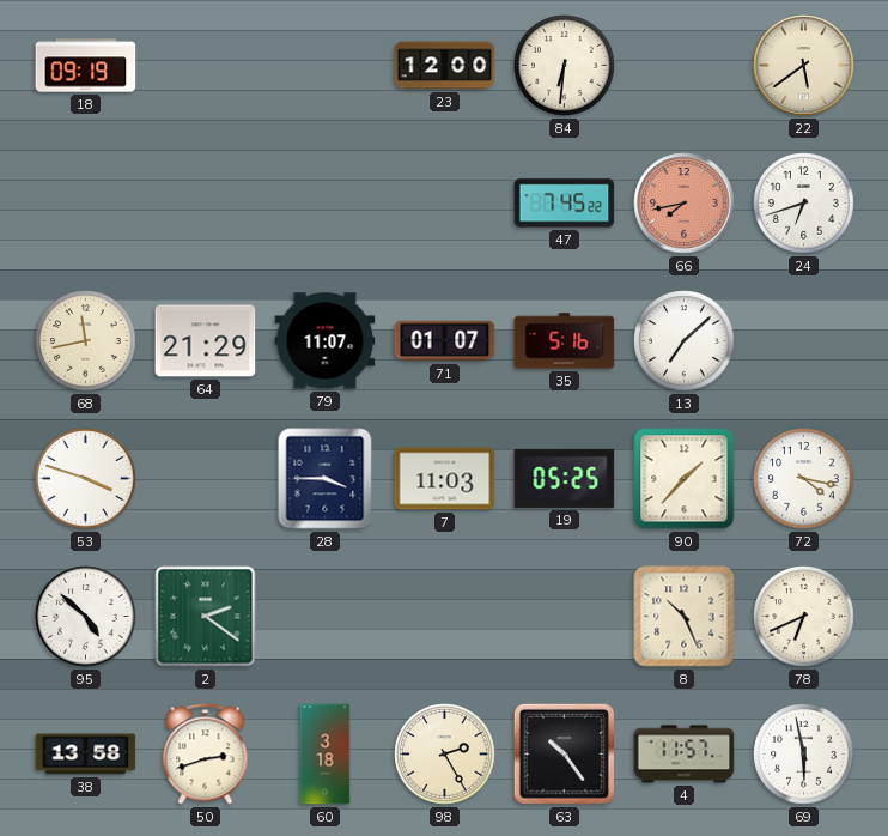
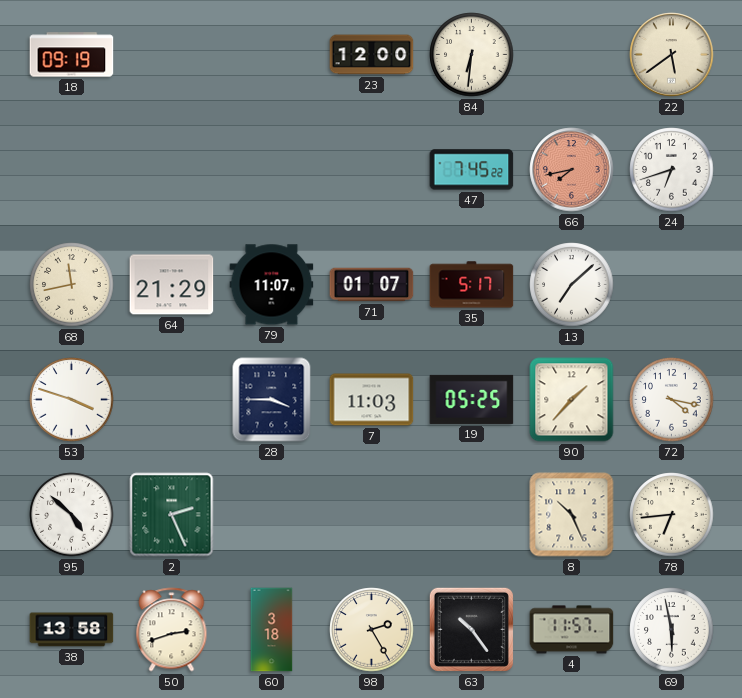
35: 5:16 -> 5:17 (472, 285)
2: 2:21 -> 2:26 (172, 515)
78: 6:41 -> 6:44 (672, 515)
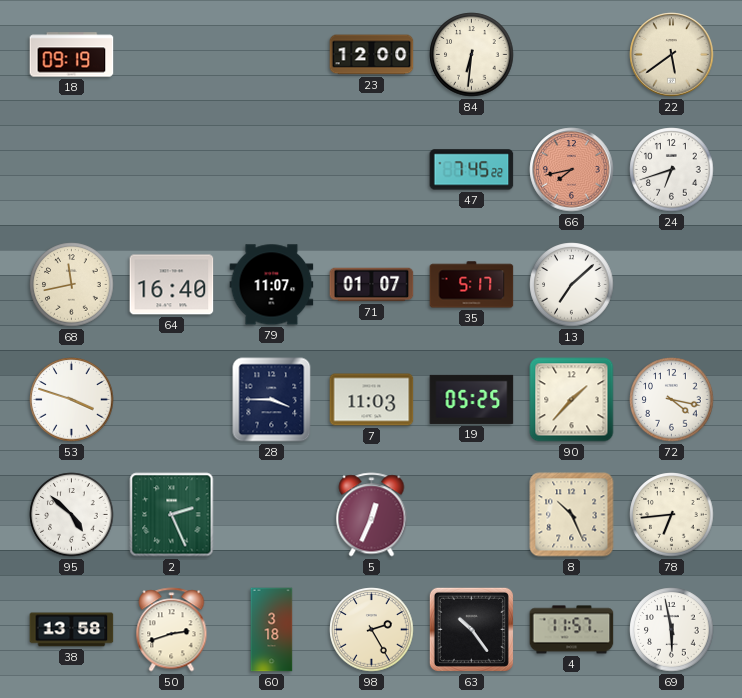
64: 21:29 -> 16:40 (172, 285)
5: none -> 12:34 (372, 515)
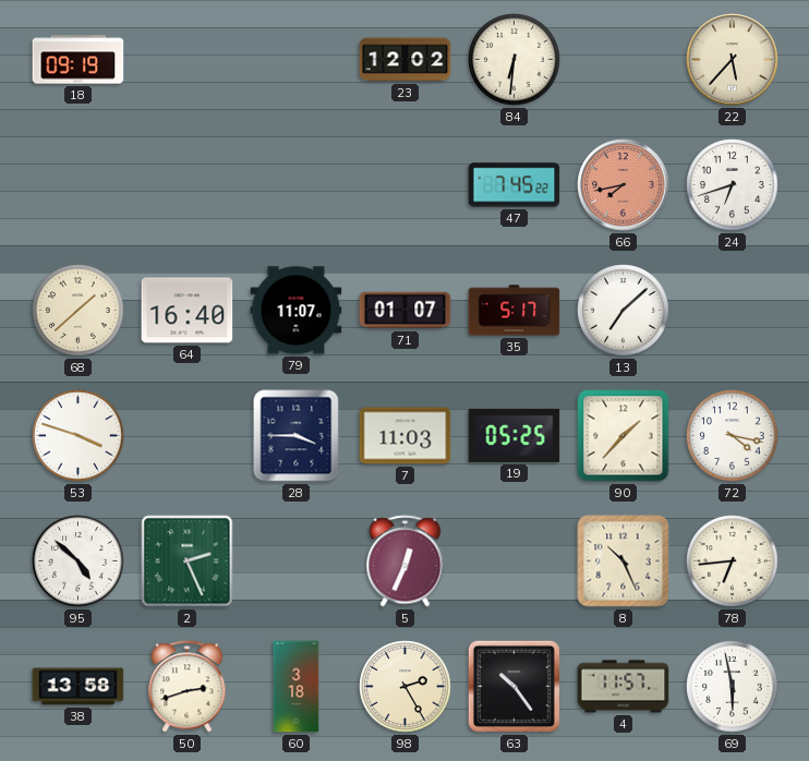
23: 12:00 -> 12:02 (406, 60)
22: 5:39 -> 5:37 (733, 60)
68: 11:43 -> 1:38 (79, 311)
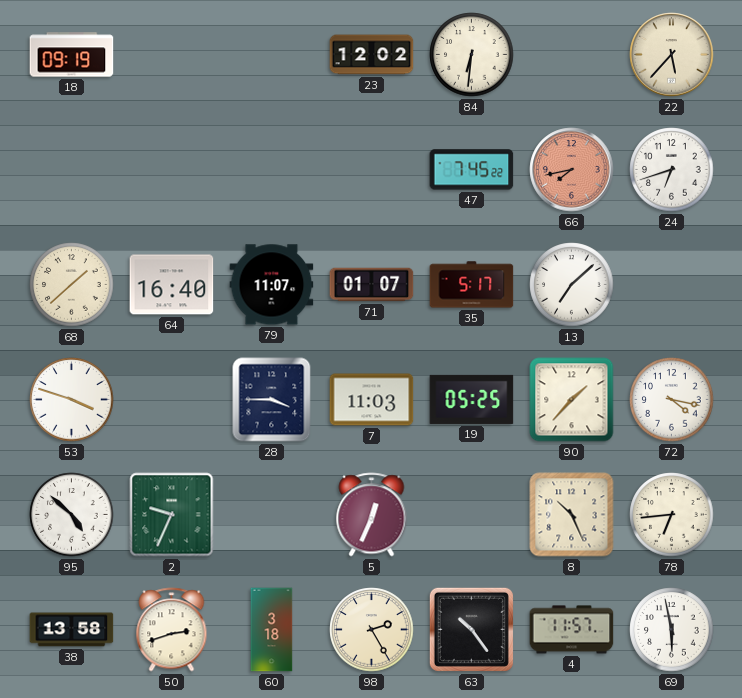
2: 2:26 -> 9:34 (172, 515)
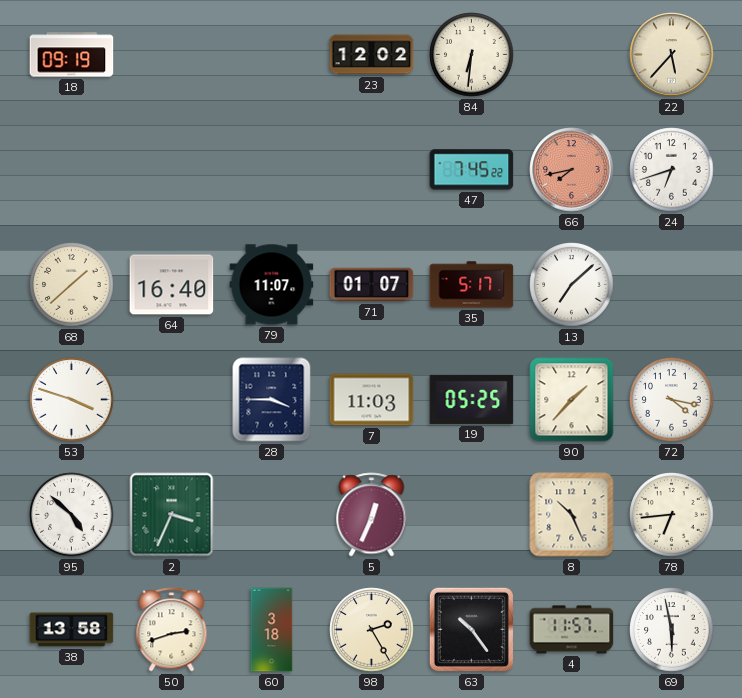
2: 9:34 -> 3:34 (172, 515)
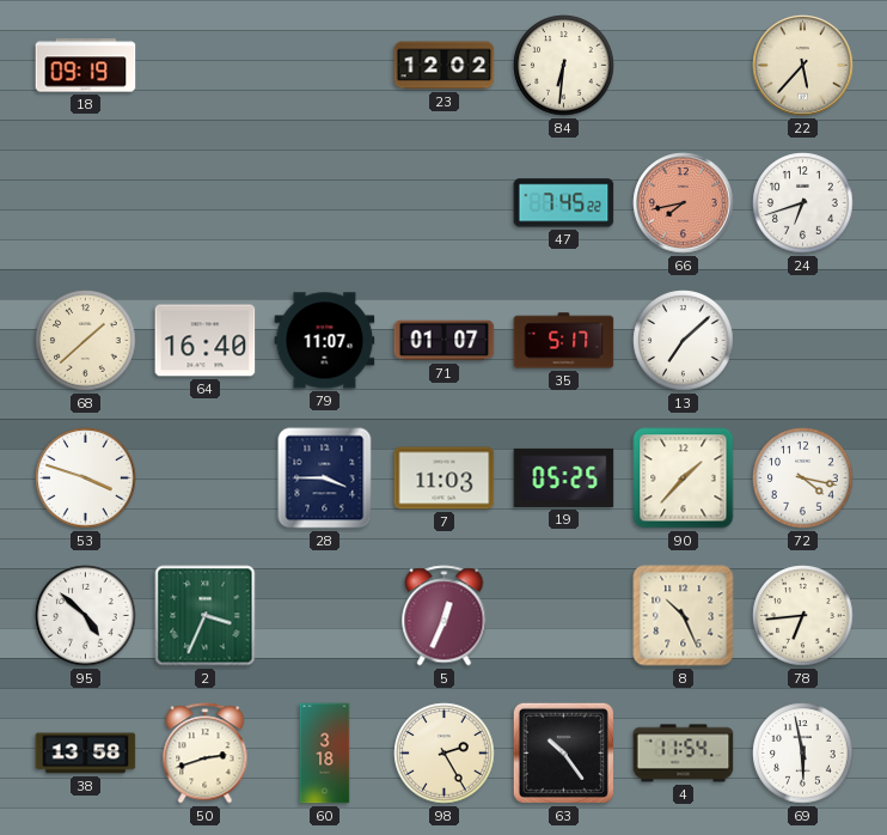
4: 11:57 -> 11:54 (684, 754)
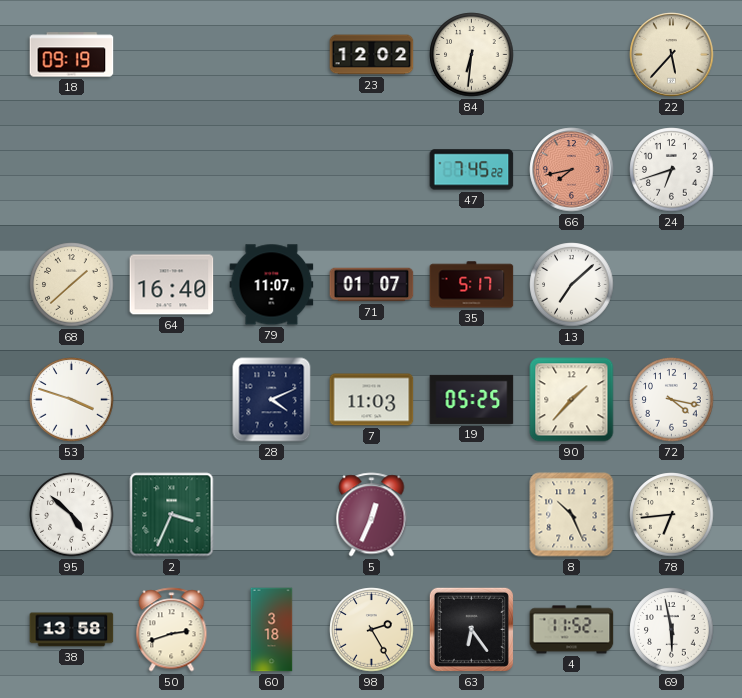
28: 3:45 -> 4:11 (272, 400)
63: 10:24 -> 6:24 (471, 629)
4: 11:54 -> 11:52 (572, 630)
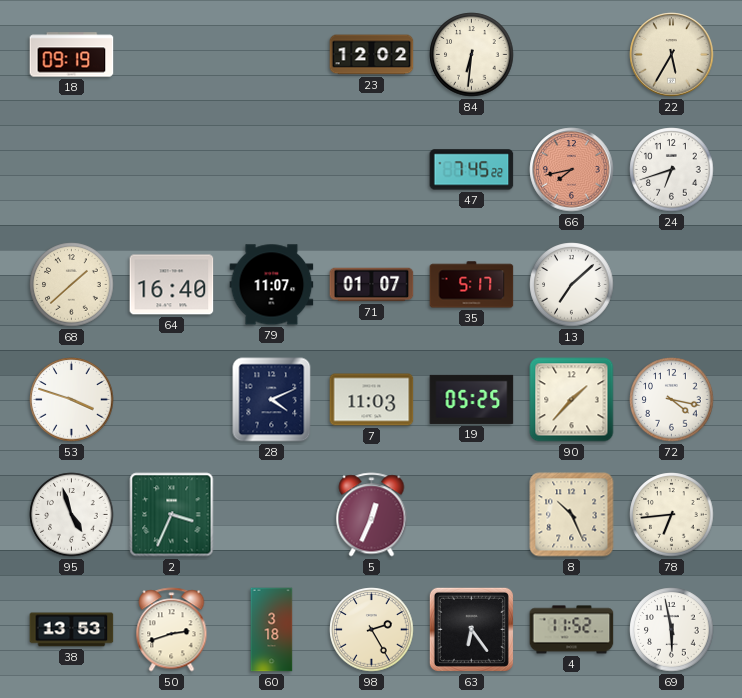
22: 5:37 -> 5:35 (672, 55)
95: 4:52 -> 4:57 (72, 515)
38: 13:58 -> 13:53 (72, 630)
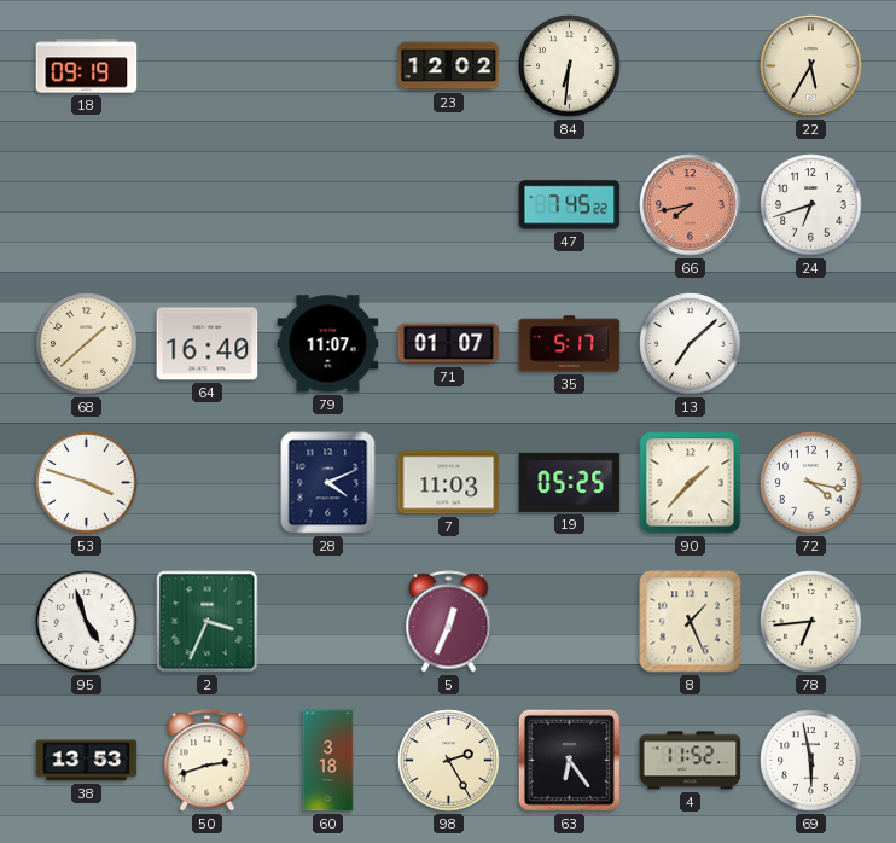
8: 10:26 -> 1:26 (691, 622)
